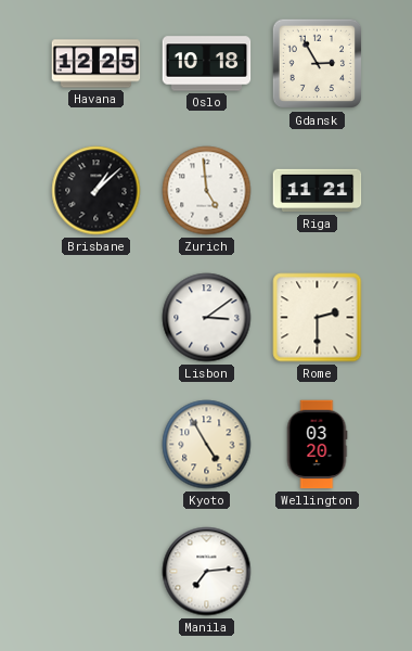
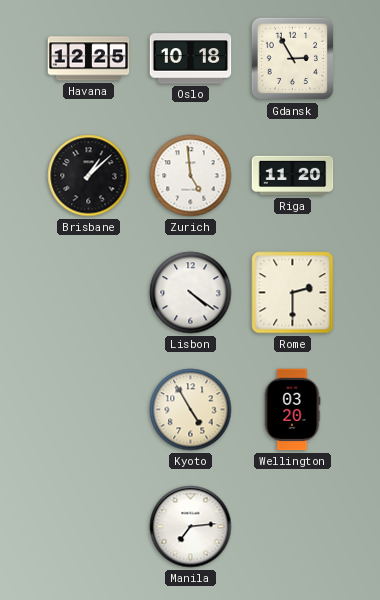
Riga: 11:21 -> 11:20 (293, 176)
Lisbon: 3:09 -> 4:21 (191, 293)
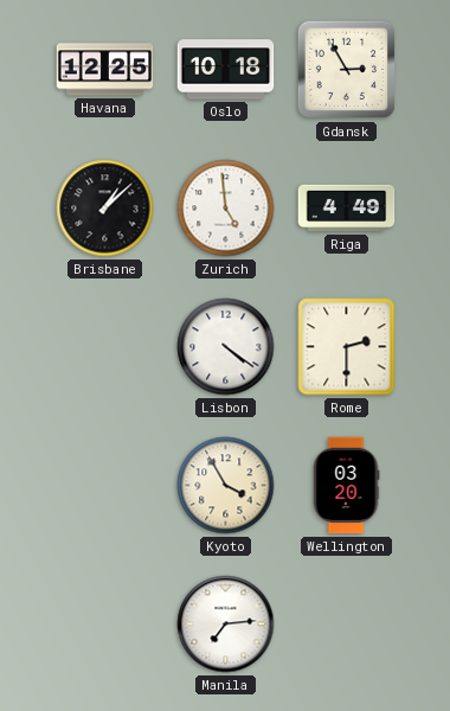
Riga: 11:20 -> 4:49 (347, 209)
Kyoto: 4:55 -> 3:55 (226, 486)
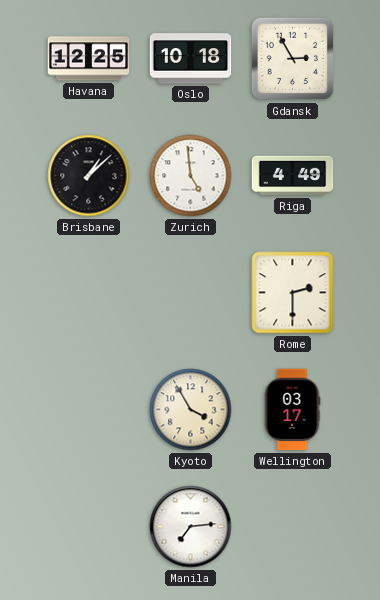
Lisbon: 4:21 -> none (226, 347)
Wellington: 03:20 -> 03:17 (292, 410)
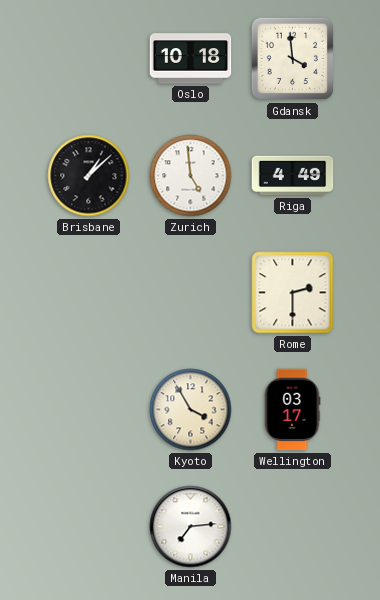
Havana: 12:25 -> none (89, 59)
Gdansk: 2:55 -> 3:59 (293, 59)
